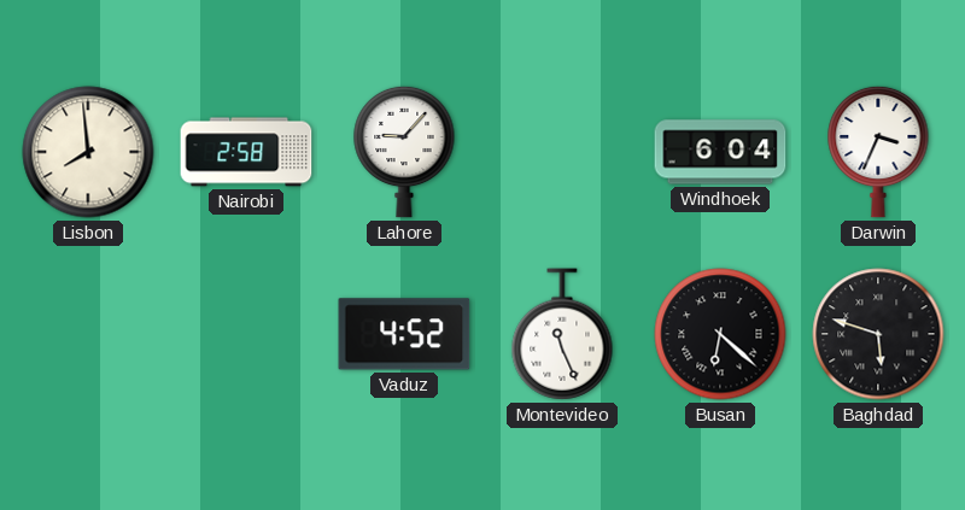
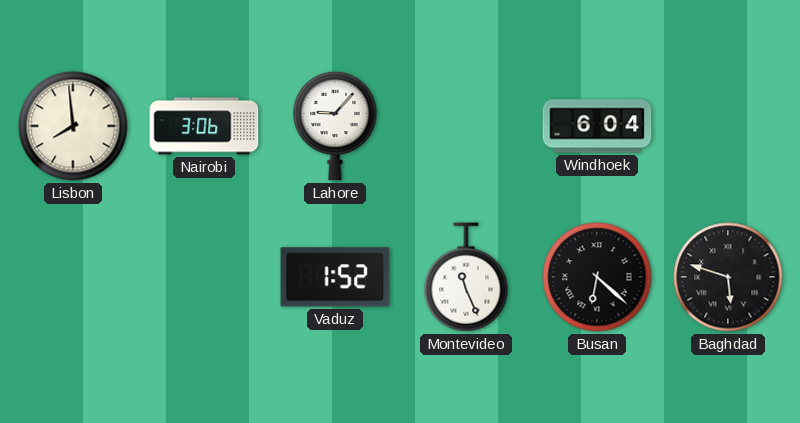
Nairobi: 2:58 -> 3:06 (204, 126)
Darwin: 3:34 -> none (878, 152)
Vaduz: 4:52 -> 1:52 (335, 277)
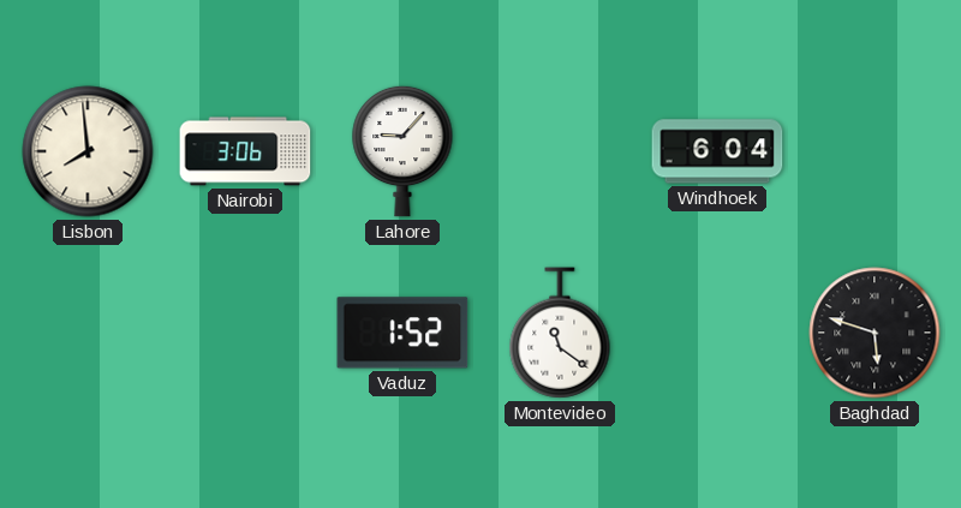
Montevideo: 11:26 -> 11:21 (560, 333)
Busan: 6:22 -> none (597, 277)
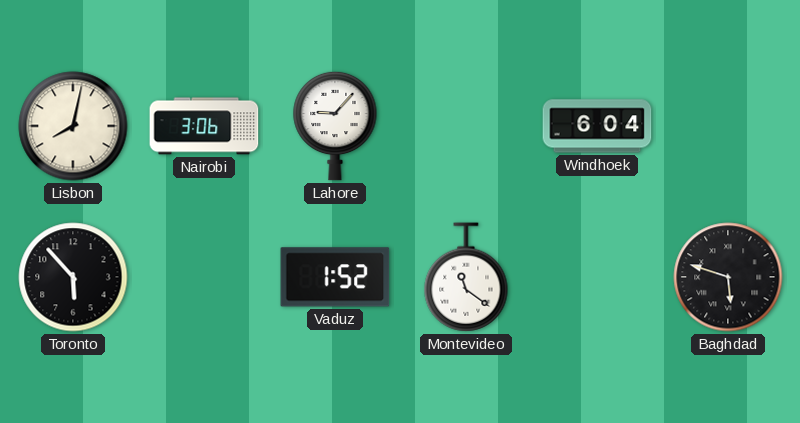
Lisbon: 7:59 -> 8:02 (73, 126)
Toronto: none -> 5:53 (73, 277)
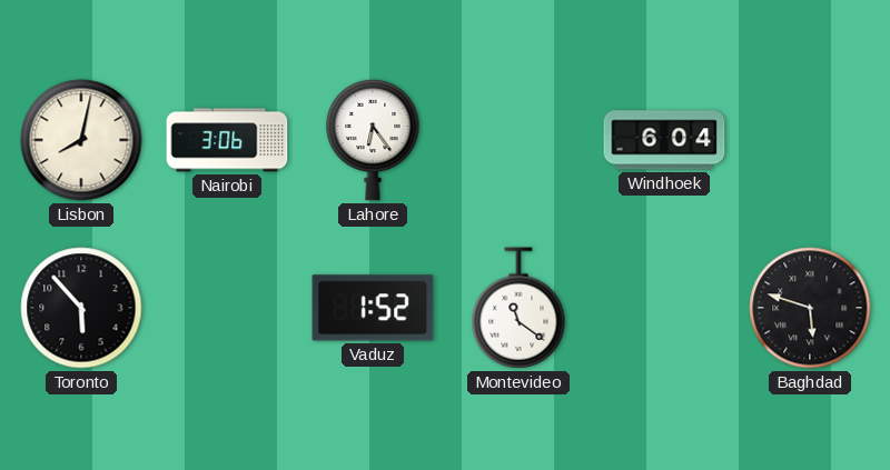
Lahore: 9:07 -> 6:24 (373, 140)
